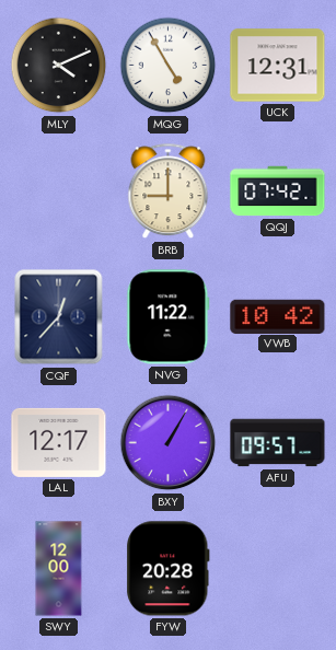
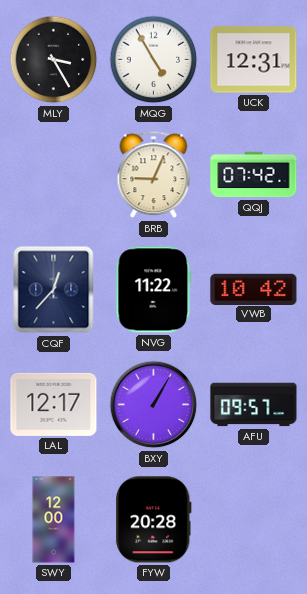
MLY: 4:11 -> 3:25 (54, 60)
BRB: 9:00 -> 9:04 (154, 175)
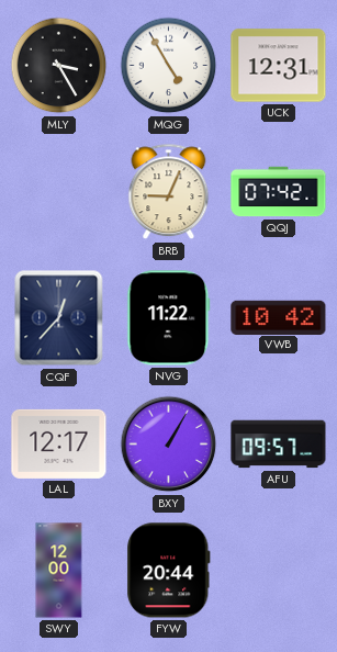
FYW: 20:28 -> 20:44 (169, 571)
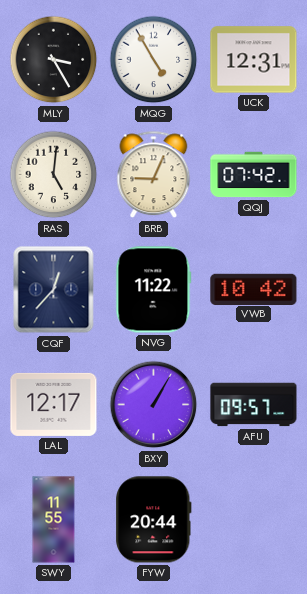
RAS: none -> 5:01 (54, 175)
SWY: 12:00 -> 11:55 (54, 520)
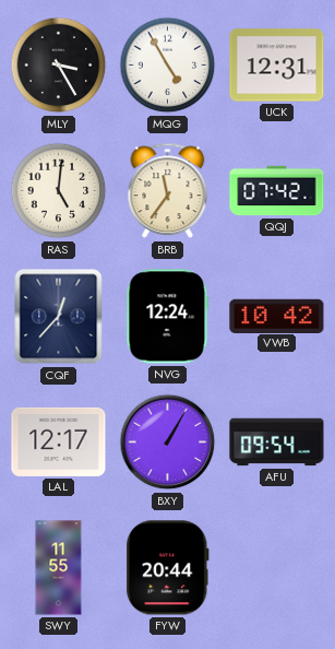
BRB: 9:04 -> 11:36 (168, 191)
NVG: 11:22 -> 12:24 (168, 317)
AFU: 09:57 -> 09:54 (277, 442)
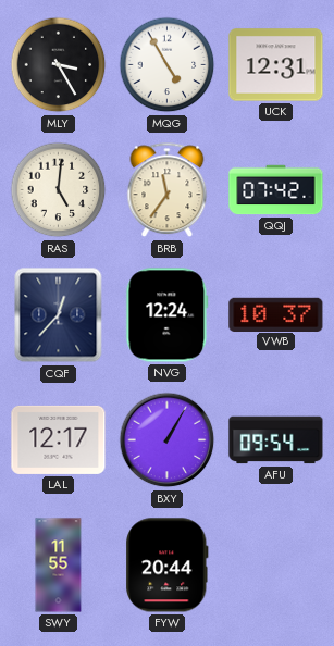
VWB: 10:42 -> 10:37 (276, 314)
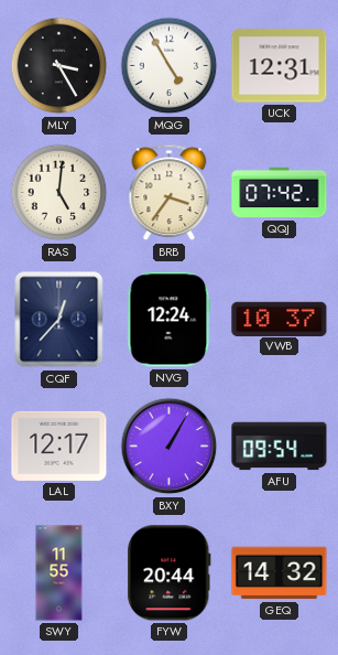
BRB: 11:36 -> 3:36 (170, 193)
GEQ: none -> 14:32 (280, 573)
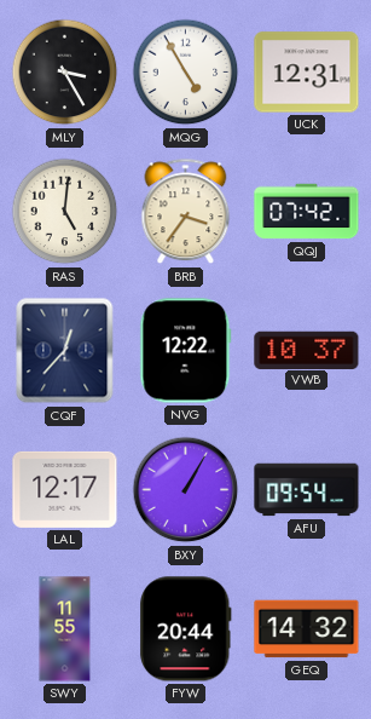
NVG: 12:24 -> 12:22 (186, 351)
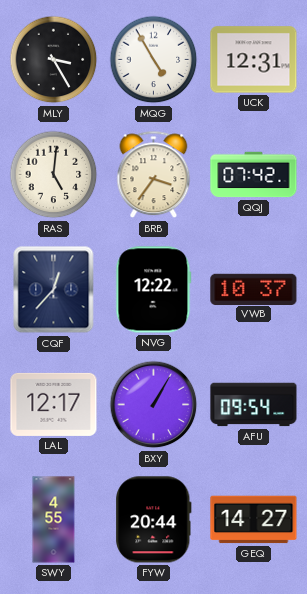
SWY: 11:55 -> 4:55 (54, 520)
GEQ: 14:32 -> 14:27 (254, 520)
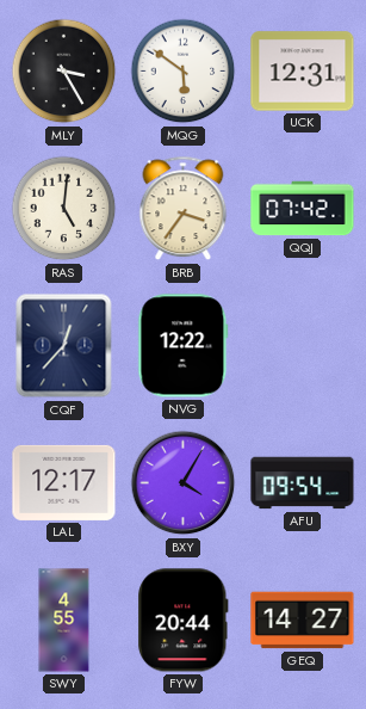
MQG: 4:55 -> 5:51 (184, 72)
VWB: 10:37 -> none (254, 289)
BXY: 1:05 -> 4:05 (184, 483)
